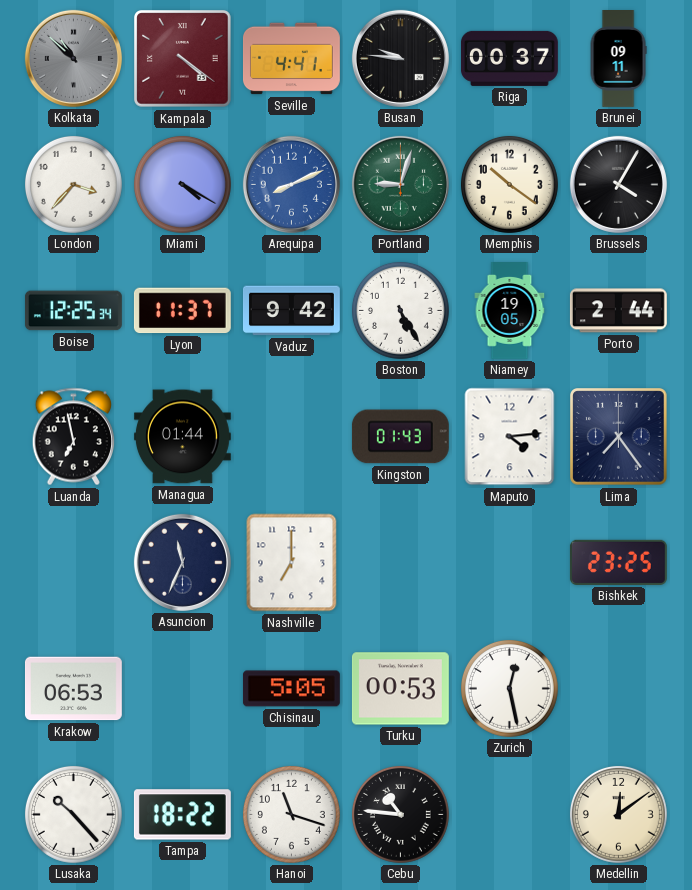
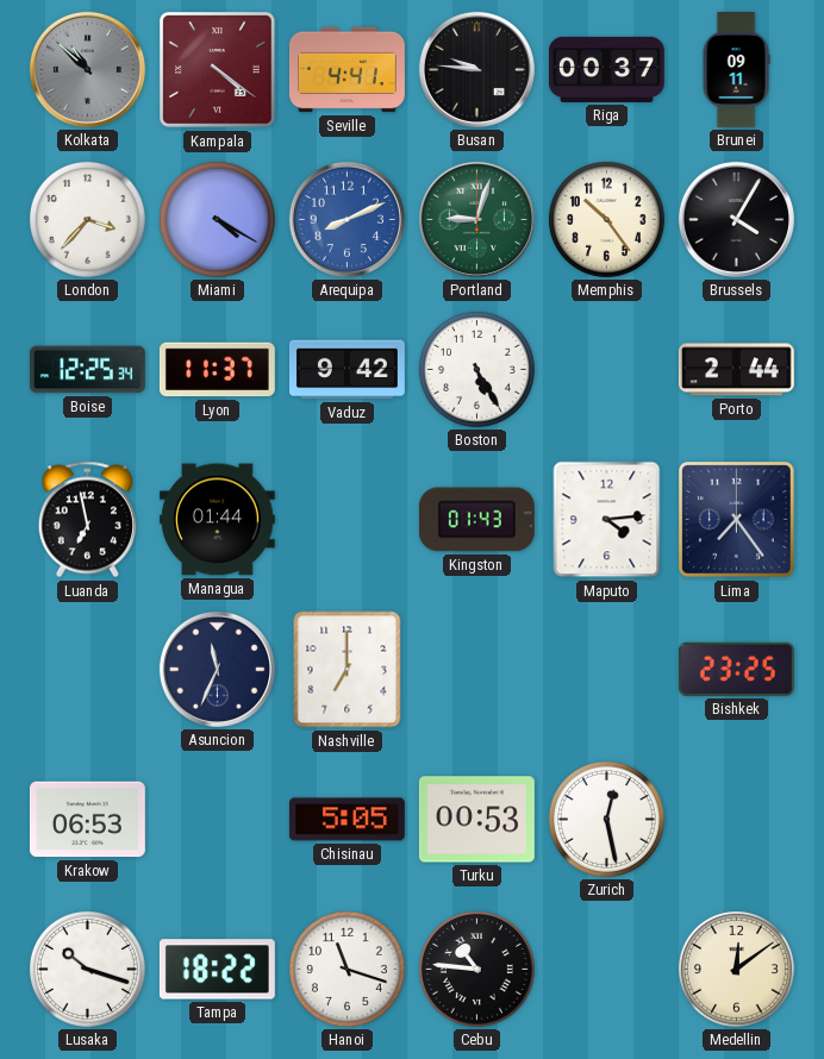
Memphis: 10:21 -> 10:24 (606, 219)
Niamey: 19:05 -> none (510, 311)
Lusaka: 10:23 -> 10:18 (87, 969)
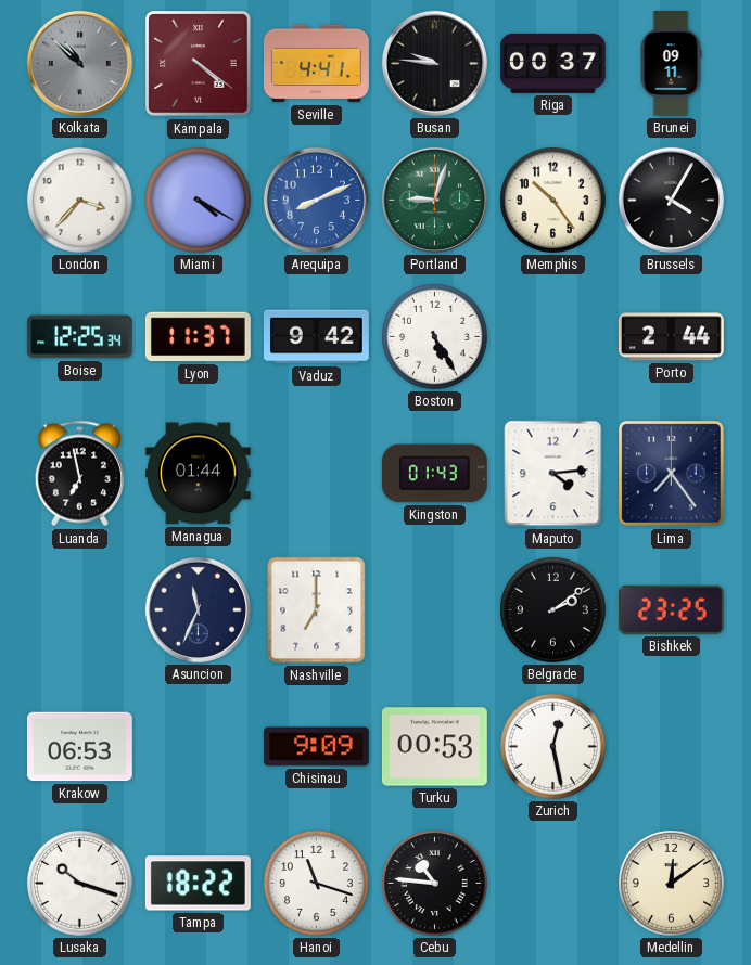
Belgrade: none -> 2:09 (552, 609)
Chisinau: 5:05 -> 9:09 (316, 747)
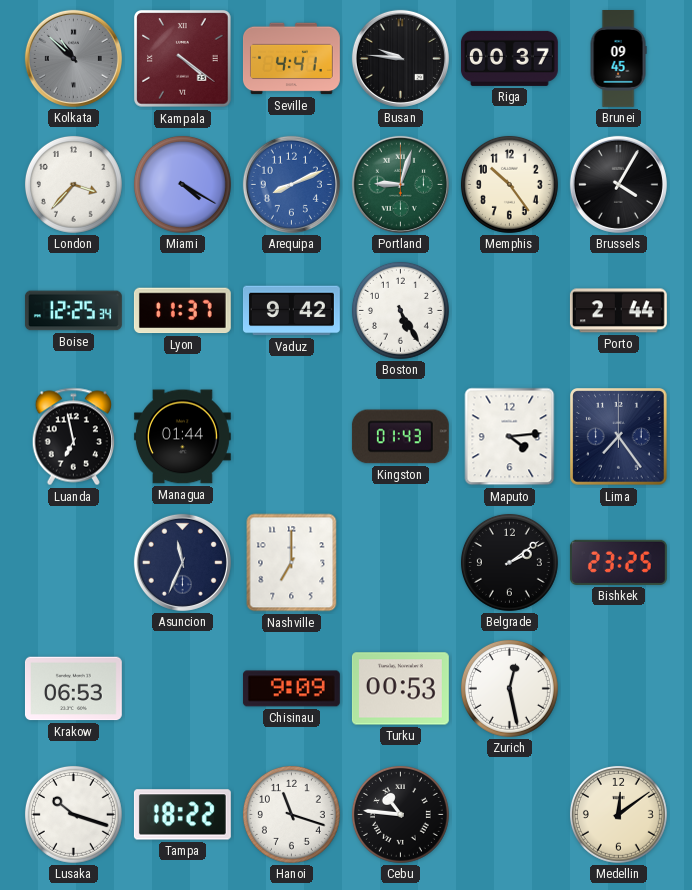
Brunei: 09:11 -> 09:45 (618, 59)
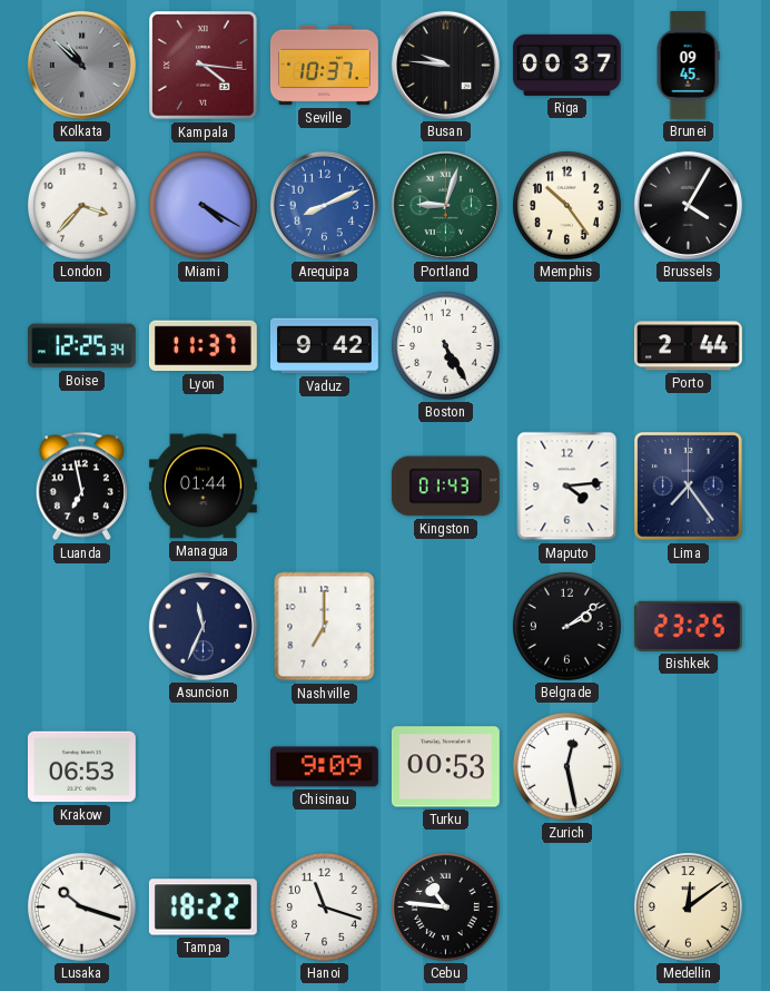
Kampala: 4:21 -> 4:16 (204, 66)
Seville: 4:41 -> 10:37 (325, 66)
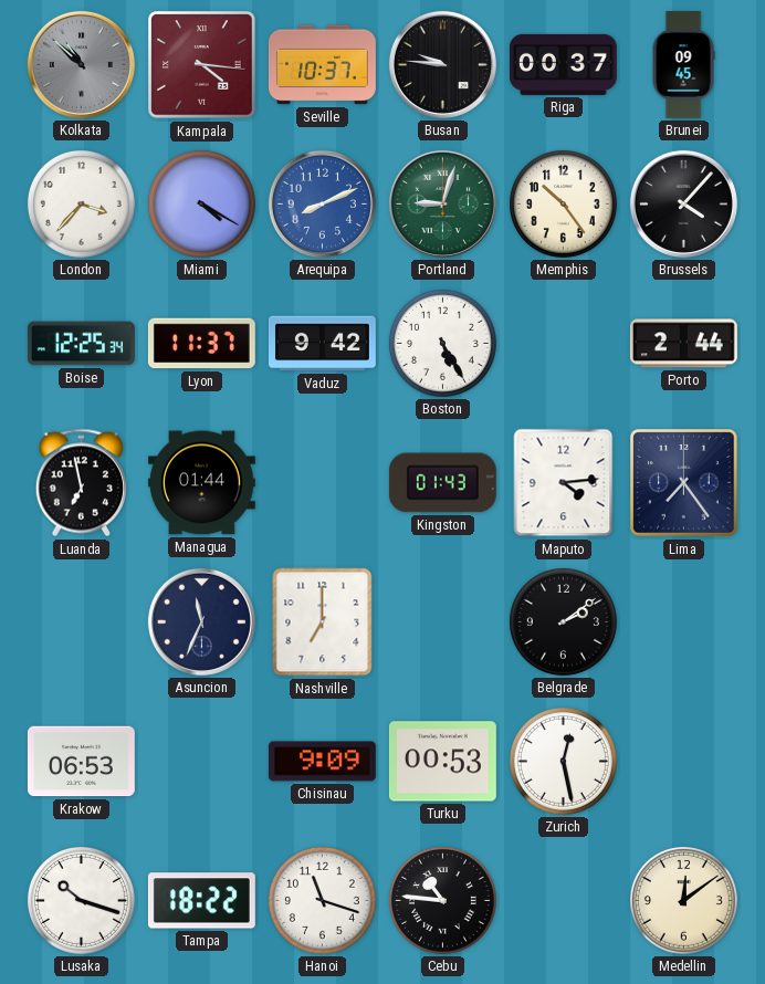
Brussels: 4:05 -> 4:07 (683, 203)
Bishkek: 23:25 -> none (688, 626)
